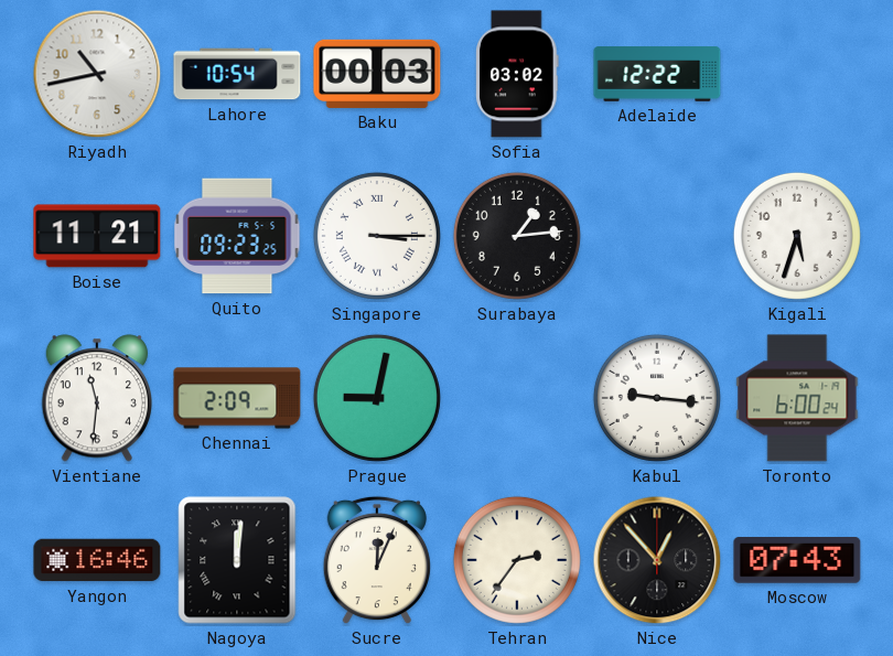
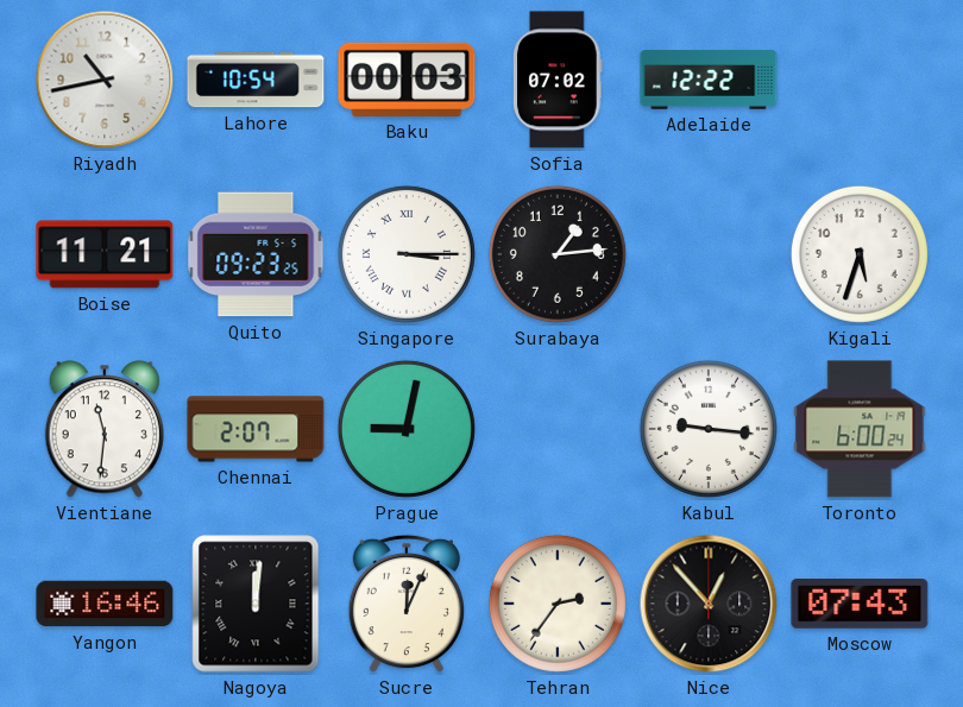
Sofia: 03:02 -> 07:02 (558, 80)
Chennai: 2:09 -> 2:07 (256, 429)
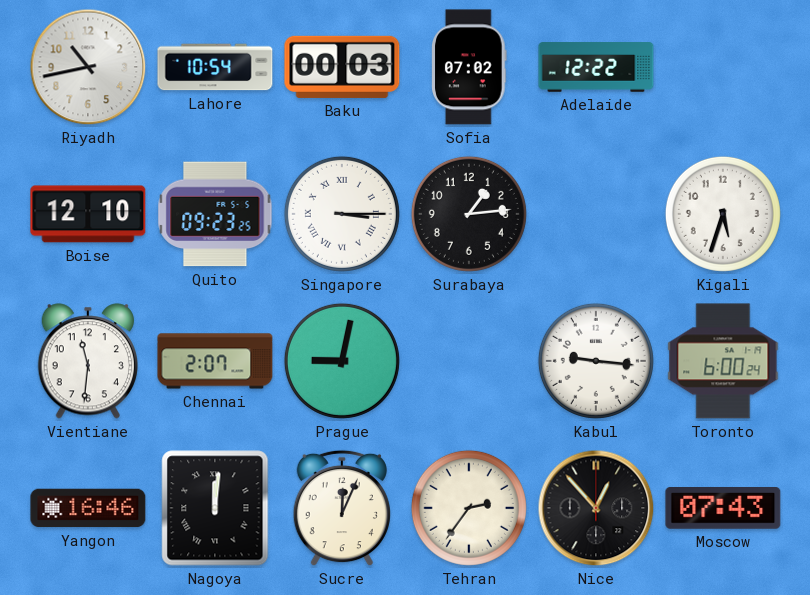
Boise: 11:21 -> 12:10 (88, 214)
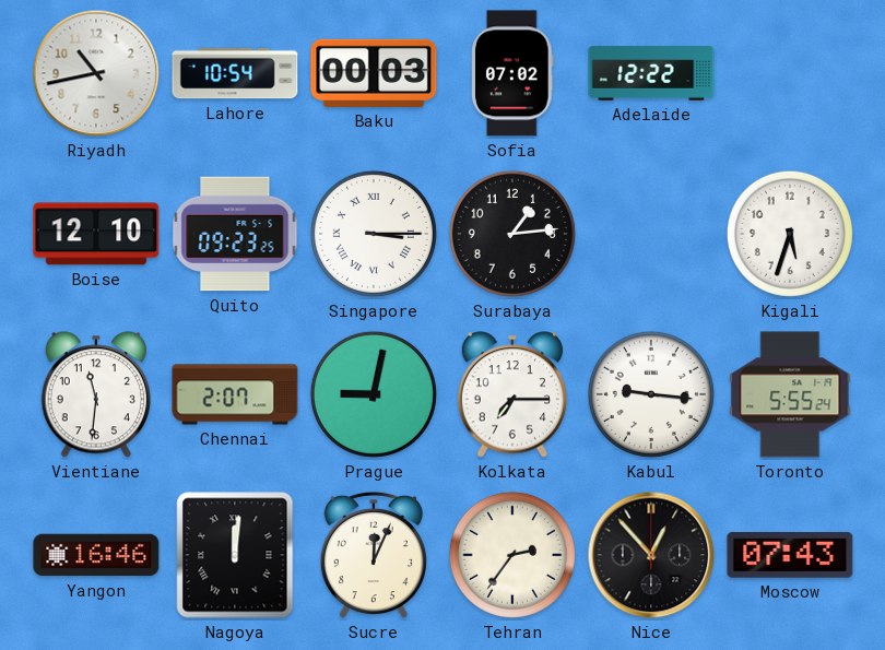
Kolkata: none -> 7:15 (511, 394)
Toronto: 6:00 -> 5:55 (790, 394)
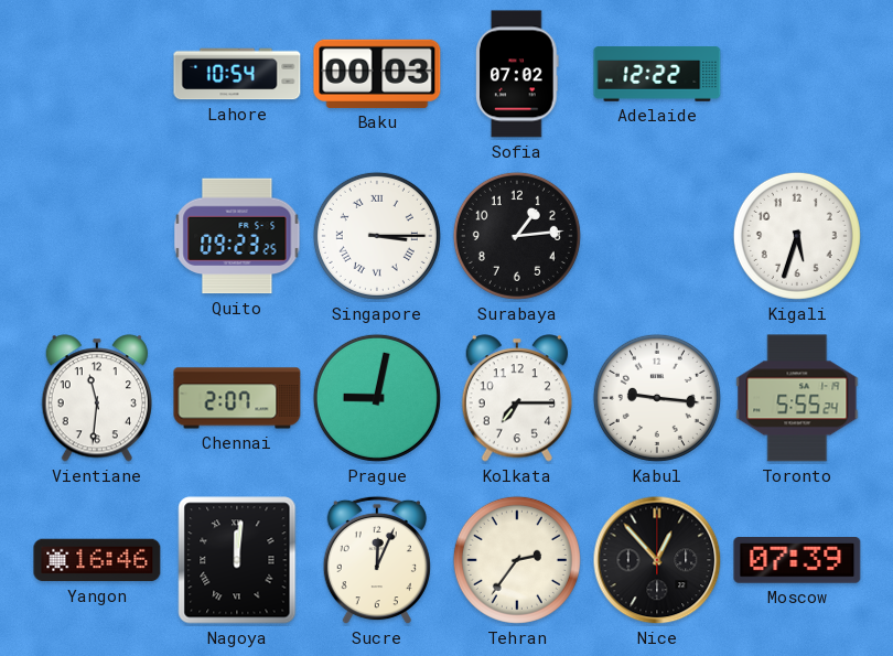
Riyadh: 10:43 -> none (96, 73)
Boise: 12:10 -> none (96, 234)
Moscow: 07:43 -> 07:39 (797, 561)
